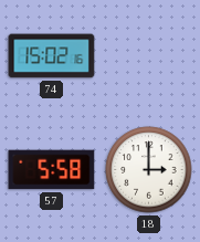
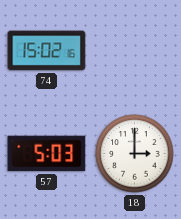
57: 5:58 -> 5:03 (47, 154)
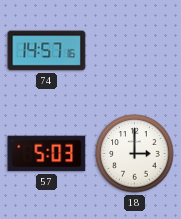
74: 15:02 -> 14:57 (47, 51)
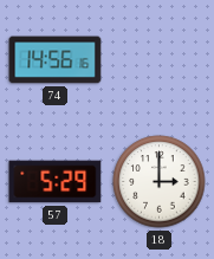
74: 14:57 -> 14:56 (56, 60)
57: 5:03 -> 5:29 (56, 182)
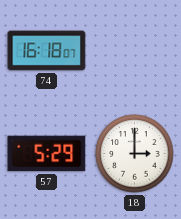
74: 14:56 -> 16:18 (47, 51)
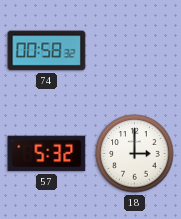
74: 16:18 -> 00:58 (47, 51)
57: 5:29 -> 5:32 (47, 154)
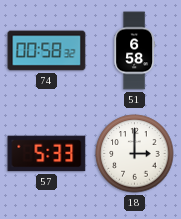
51: none -> 6:58 (134, 51)
57: 5:32 -> 5:33 (47, 154)
